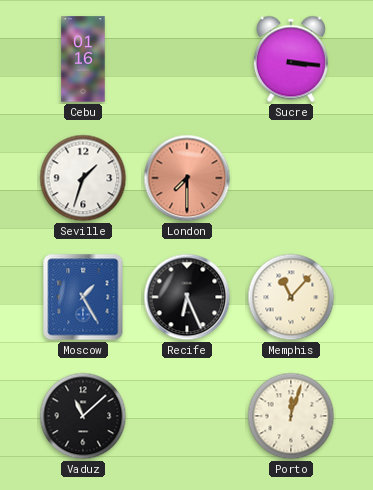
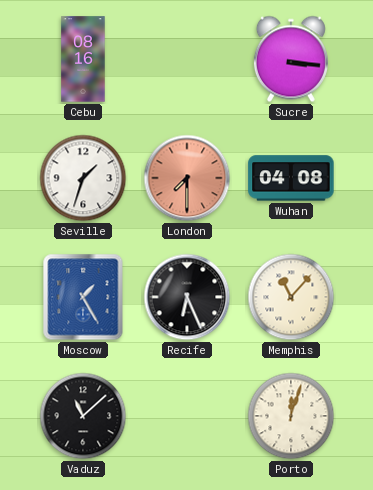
Cebu: 01:16 -> 08:16 (83, 59)
Wuhan: none -> 04:08 (291, 178)
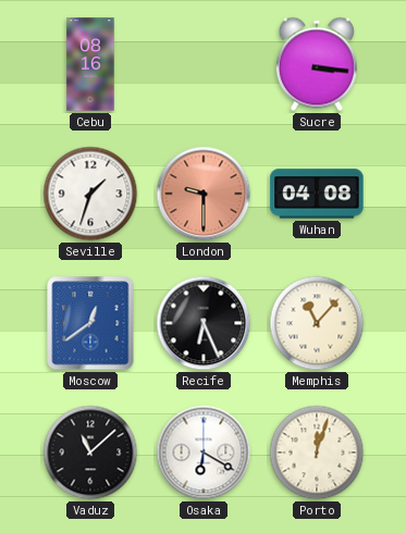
London: 7:30 -> 9:30 (204, 194)
Moscow: 1:25 -> 12:39 (90, 323)
Osaka: none -> 6:20 (204, 453)
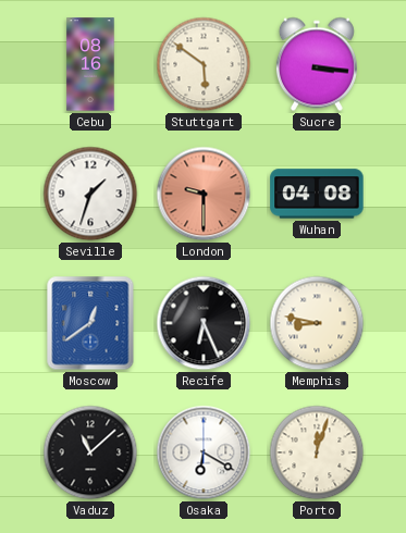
Stuttgart: none -> 5:51 (204, 64)
Memphis: 11:07 -> 8:47 (317, 323)
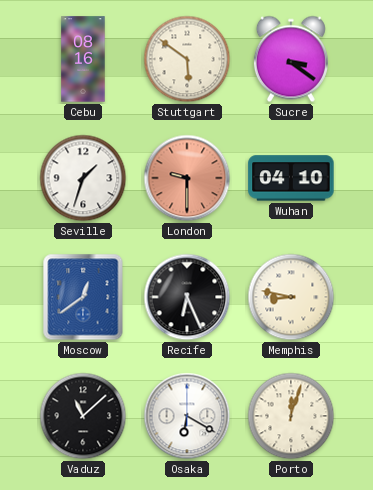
Sucre: 3:16 -> 3:21 (291, 59)
Wuhan: 04:08 -> 04:10 (291, 178)
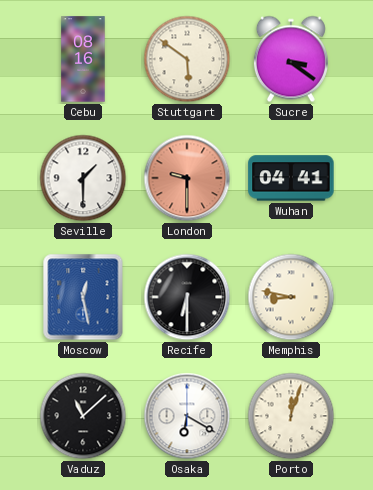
Seville: 1:33 -> 1:30 (83, 178)
Wuhan: 04:10 -> 04:41 (291, 178)
Moscow: 12:39 -> 12:28 (83, 297)
Recife: 6:26 -> 6:30 (187, 297)
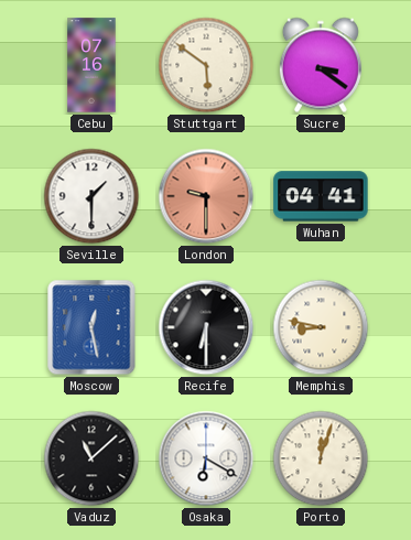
Cebu: 08:16 -> 07:16 (91, 65)
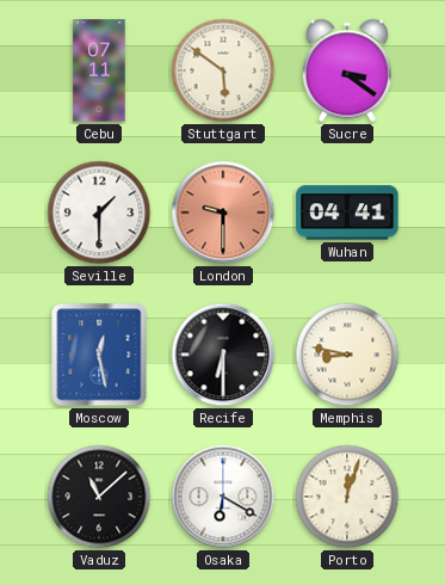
Cebu: 07:16 -> 07:11 (99, 70)
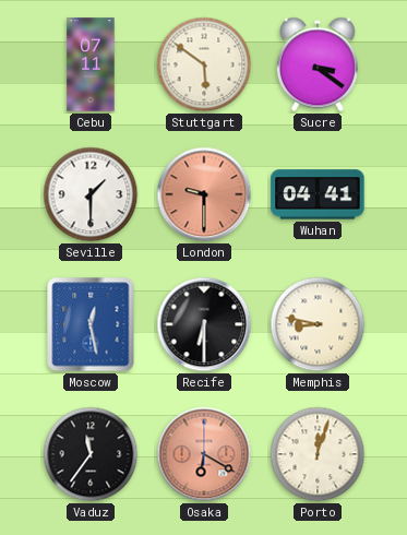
Vaduz: 11:08 -> 11:36 (91, 454)
Osaka dial: white -> salmon (204, 454)
